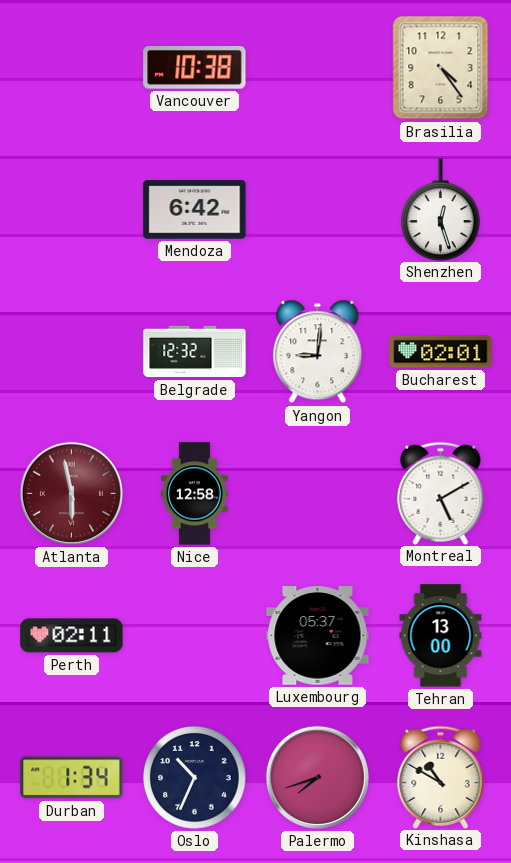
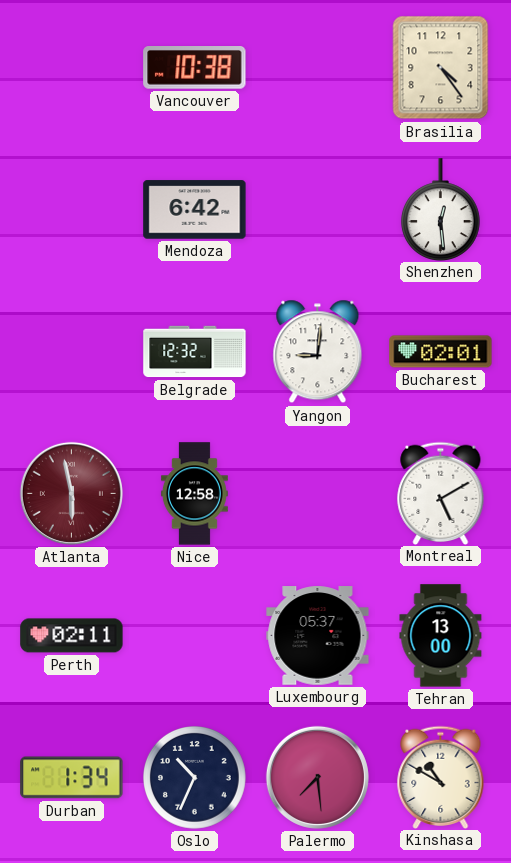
Shenzhen: 12:27 -> 12:29 (440, 209)
Palermo: 7:42 -> 7:29 (317, 777)
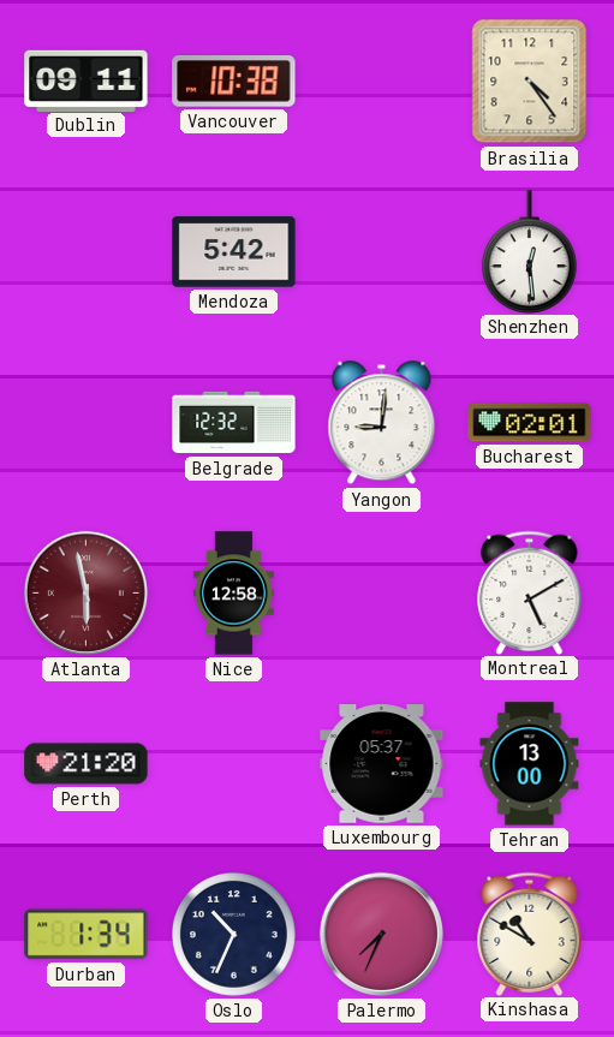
Dublin: none -> 09:11 (87, 81)
Mendoza: 6:42 -> 5:42 (234, 252)
Perth: 02:11 -> 21:20 (87, 764)
Palermo: 7:29 -> 7:34 (381, 934)
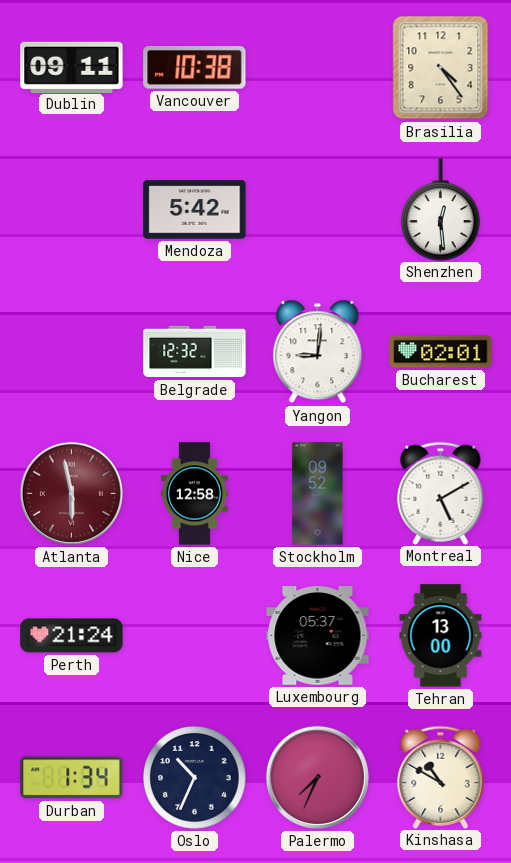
Stockholm: none -> 09:52 (318, 494)
Perth: 21:20 -> 21:24 (72, 636)
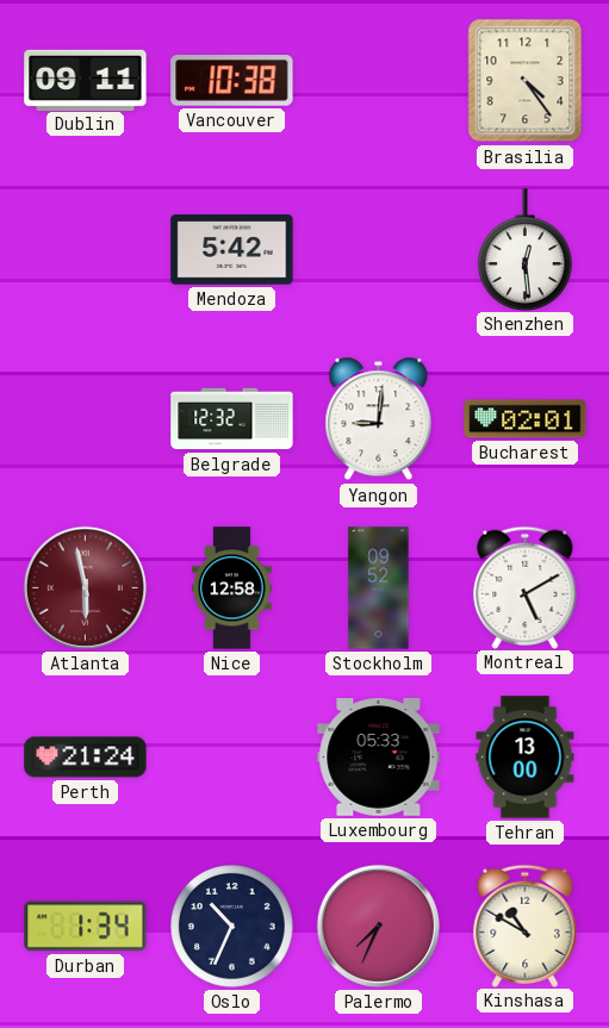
Luxembourg: 05:37 -> 05:33 (379, 758)
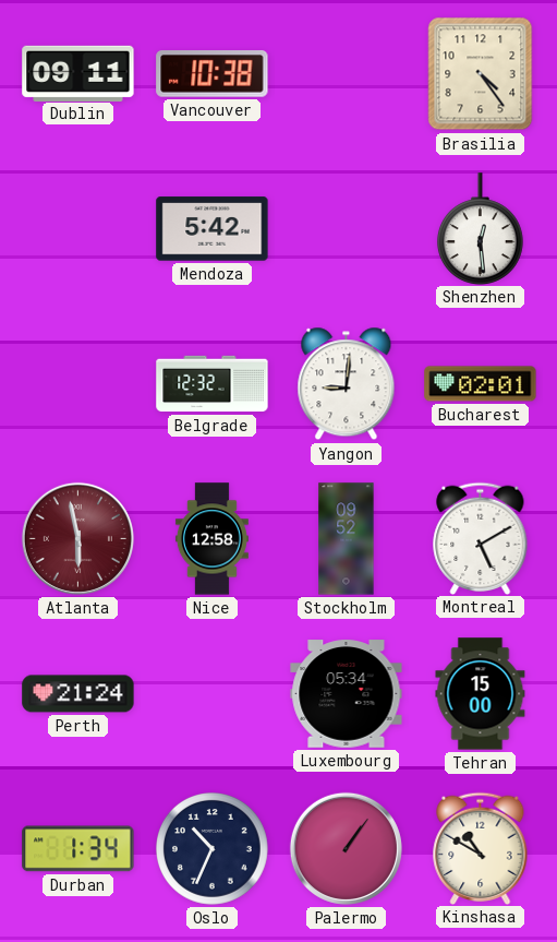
Luxembourg: 05:33 -> 05:34 (347, 694)
Tehran: 13:00 -> 15:00 (481, 694)
Palermo: 7:34 -> 1:06 (346, 848)
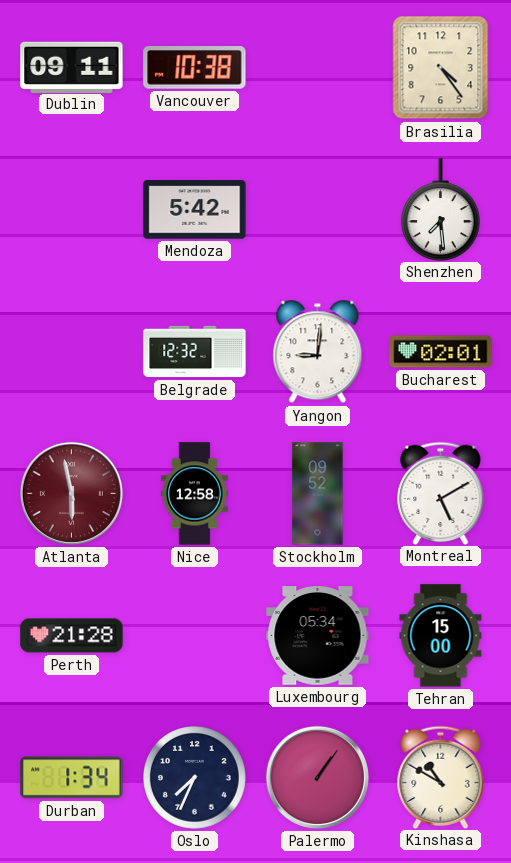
Shenzhen: 12:29 -> 7:29 (440, 209)
Perth: 21:24 -> 21:28 (72, 636)
Oslo: 10:34 -> 7:34 (195, 778)
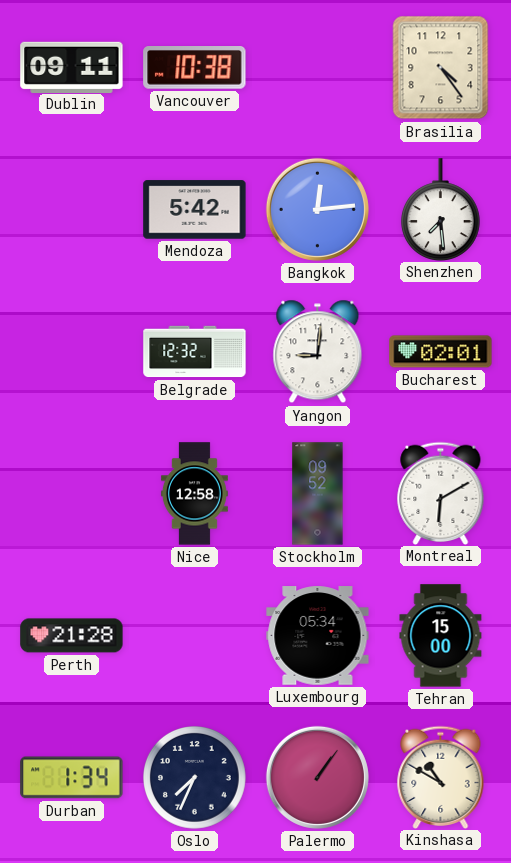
Bangkok: none -> 12:14 (317, 209)
Atlanta: 5:58 -> none (71, 493)
Montreal: 5:10 -> 6:10 (441, 493)
